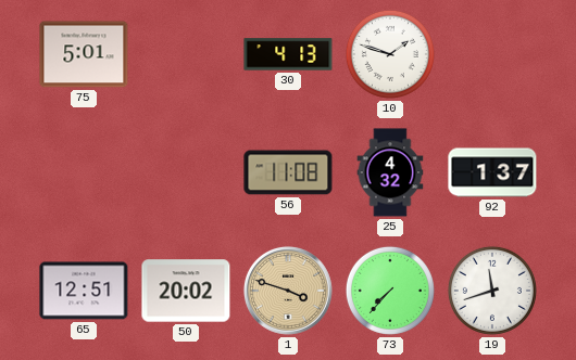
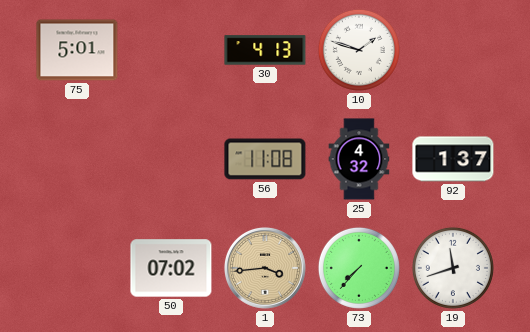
65: 12:51 -> none (84, 291)
50: 20:02 -> 07:02 (171, 268)
1: 3:48 -> 3:44 (265, 268)
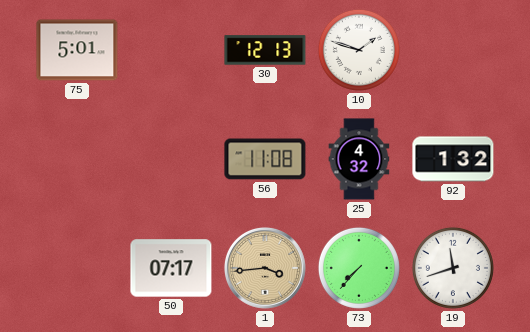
30: 4:13 -> 12:13 (265, 50)
92: 1:37 -> 1:32 (453, 159)
50: 07:02 -> 07:17 (171, 268)
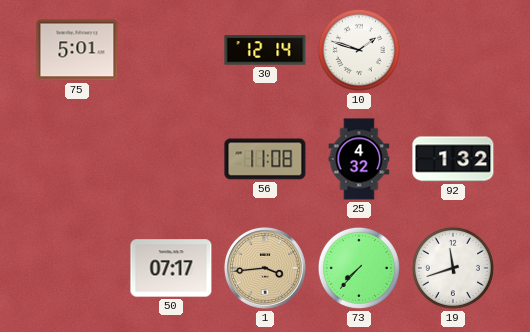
30: 12:13 -> 12:14 (265, 50)
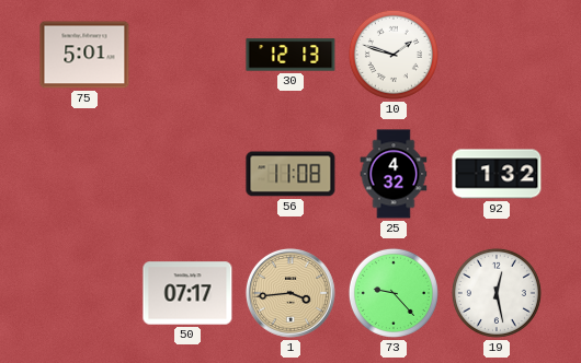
30: 12:14 -> 12:13 (290, 55)
73: 7:37 -> 9:23 (394, 293)
19: 11:42 -> 12:28 (497, 293)
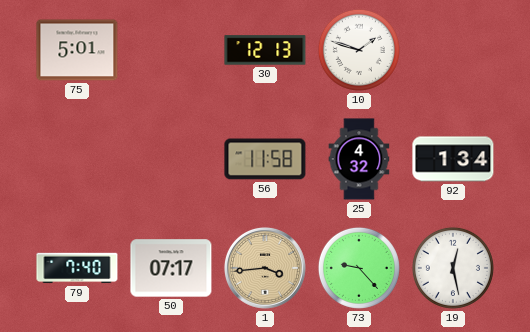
56: 11:08 -> 11:58 (265, 159)
92: 1:32 -> 1:34 (453, 159)
79: none -> 7:40 (77, 268)
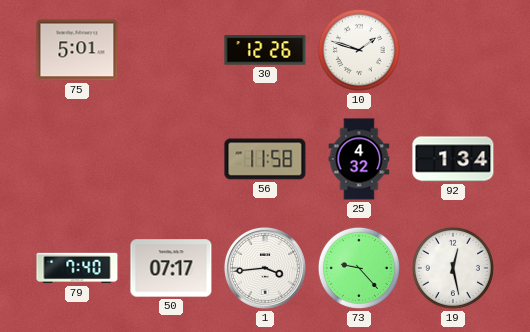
30: 12:13 -> 12:26 (265, 50)
1 dial: champagne -> white (265, 268)
